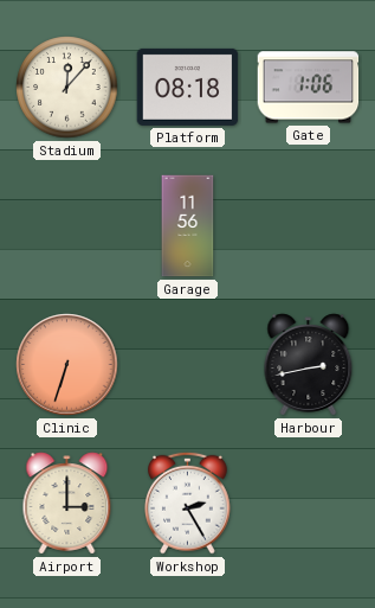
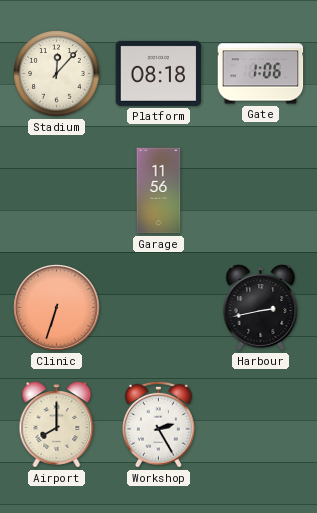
Airport: 3:00 -> 8:00 (57, 425)
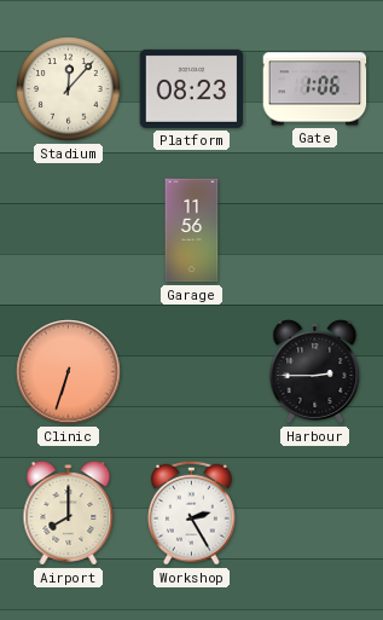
Platform: 08:18 -> 08:23 (192, 88)
Harbour: 2:43 -> 2:45 (315, 372)
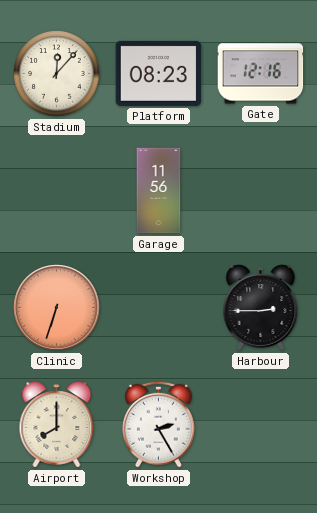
Gate: 1:06 -> 12:16 (261, 74)
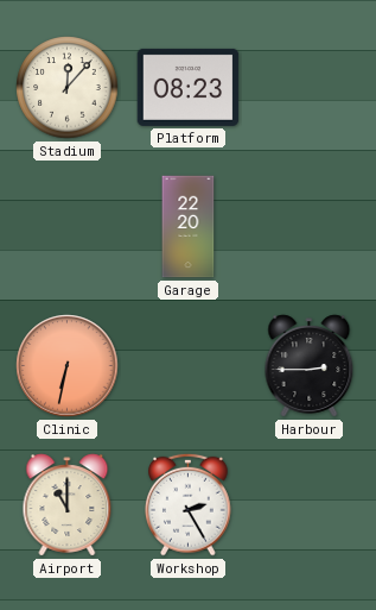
Gate: 12:16 -> none (261, 74)
Garage: 11:56 -> 22:20 (189, 227)
Clinic: 6:33 -> 6:32 (68, 366)
Airport: 8:00 -> 11:00 (68, 505)
